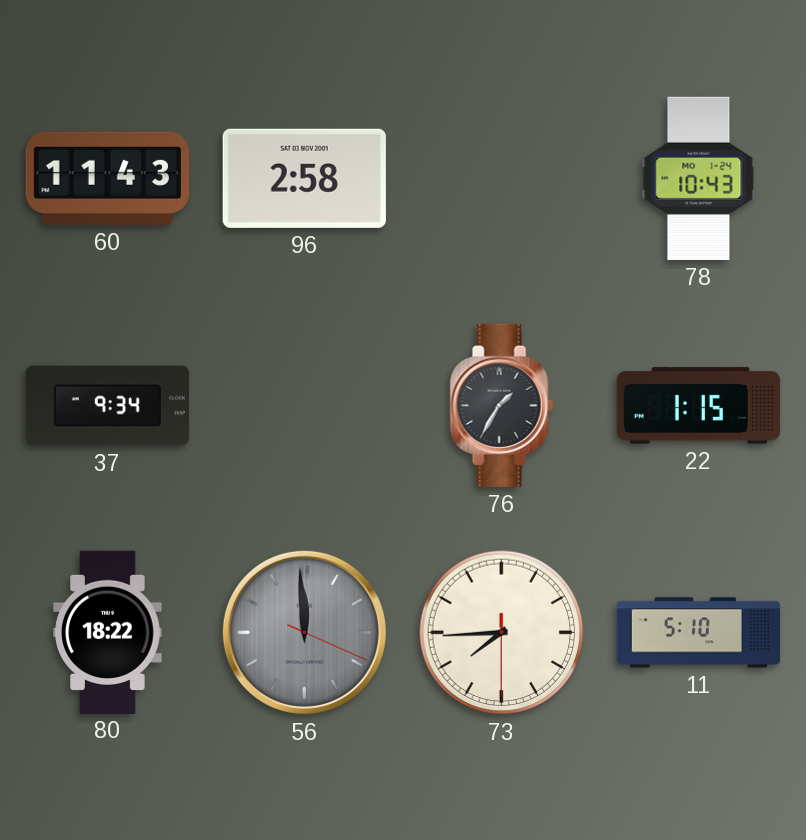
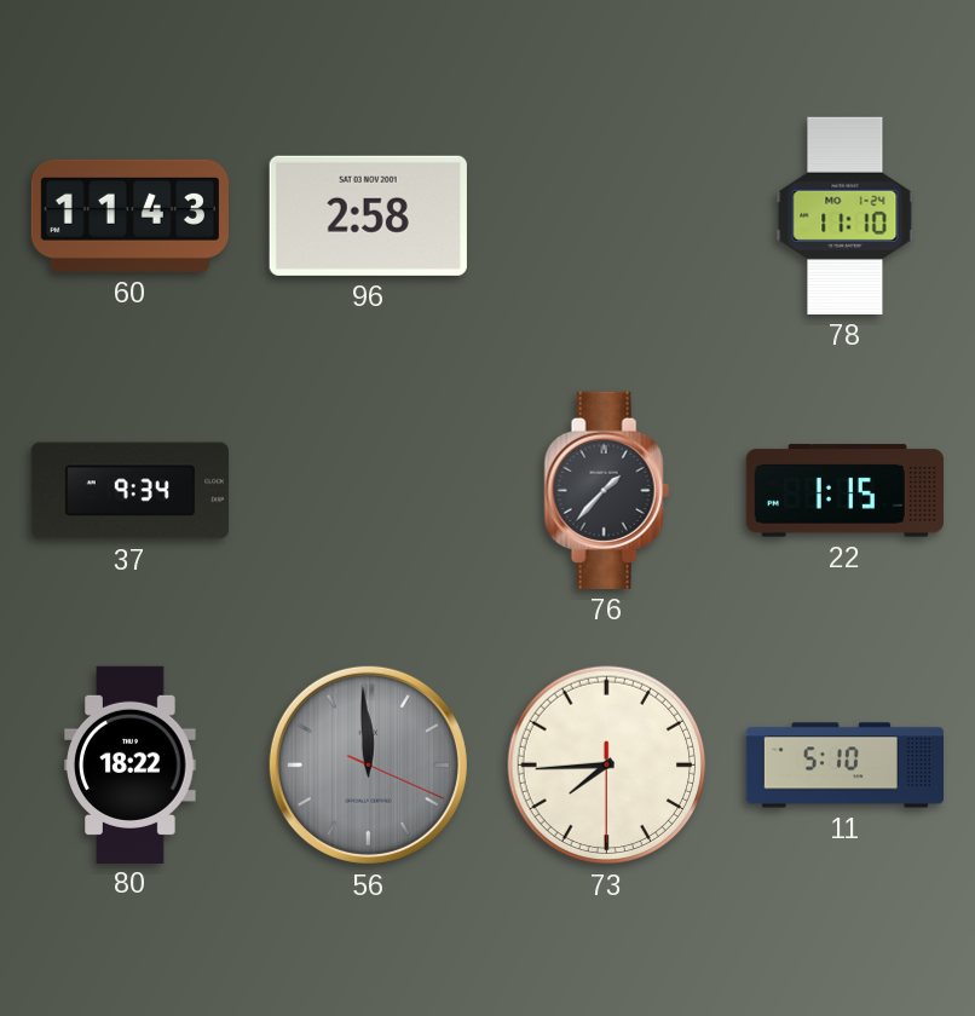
78: 10:43 -> 11:10 (846, 215)
76: 1:35 -> 1:37 (606, 490)
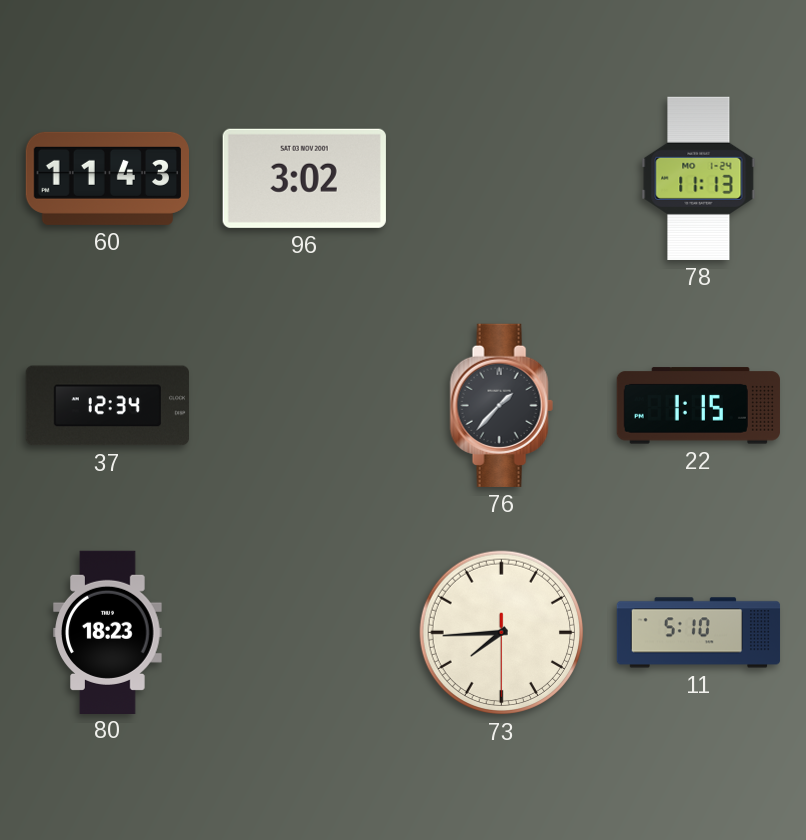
96: 2:58 -> 3:02 (304, 178)
78: 11:10 -> 11:13 (699, 178)
37: 9:34 -> 12:34 (107, 406)
80: 18:22 -> 18:23 (108, 632)
56: 11:59 -> none (368, 764)
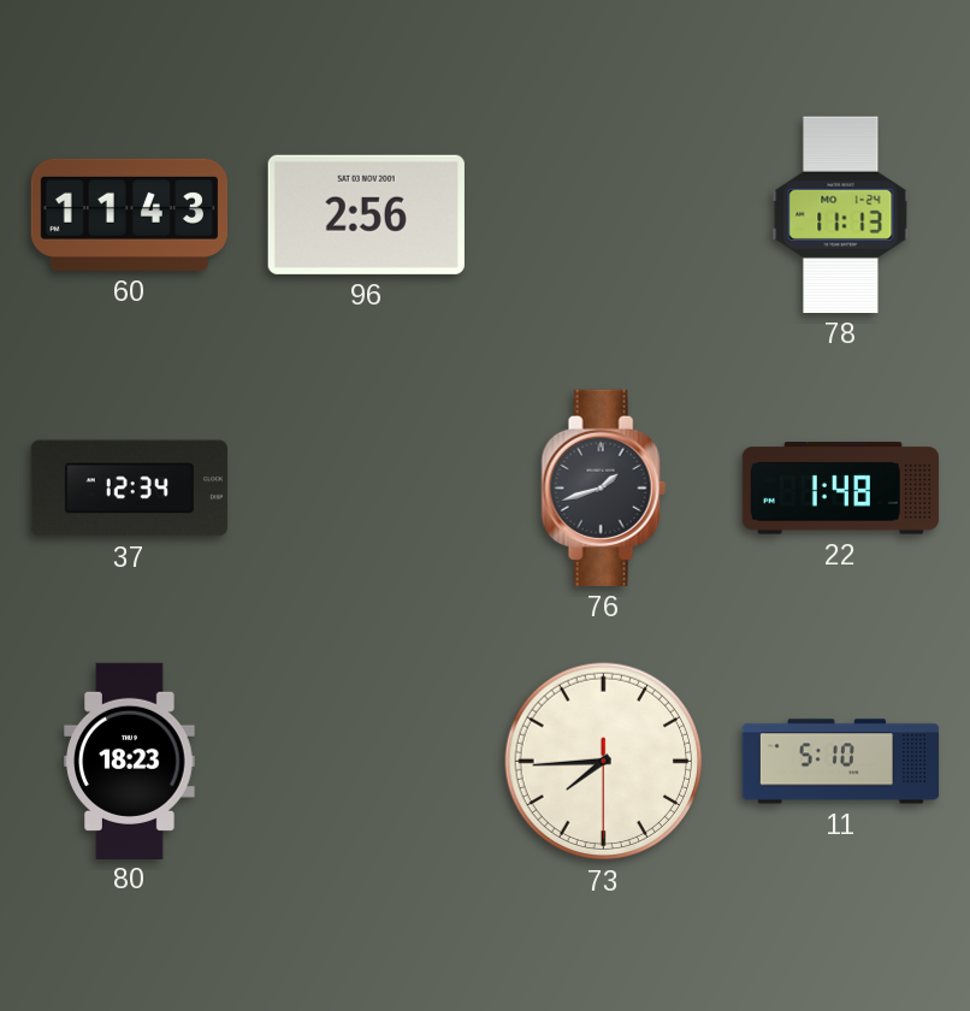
96: 3:02 -> 2:56 (366, 214)
76: 1:37 -> 1:42 (603, 487)
22: 1:15 -> 1:48 (840, 489)
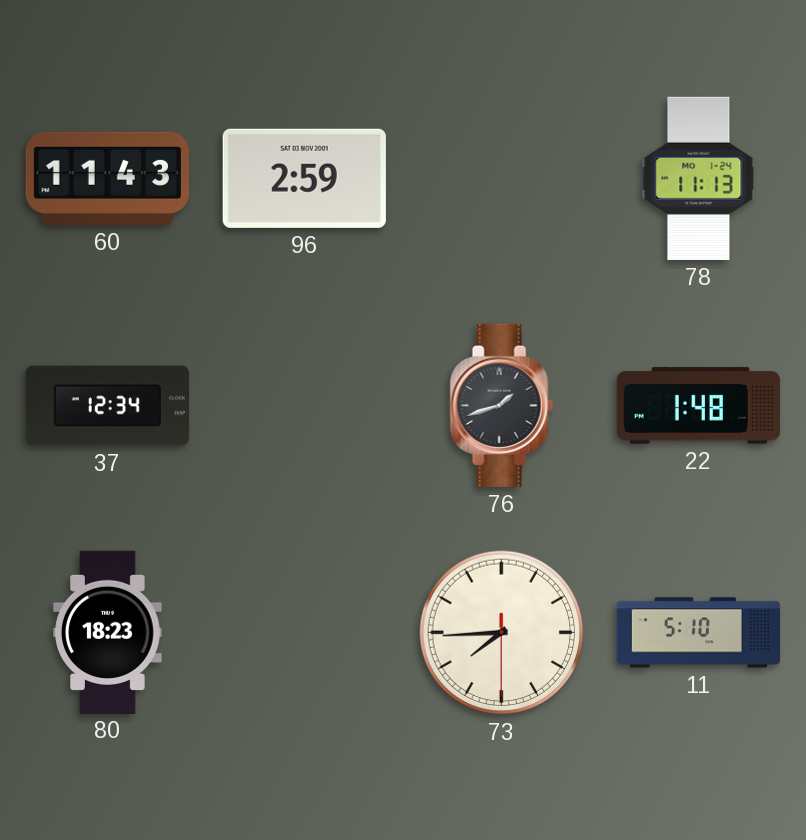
96: 2:56 -> 2:59 (304, 178)
